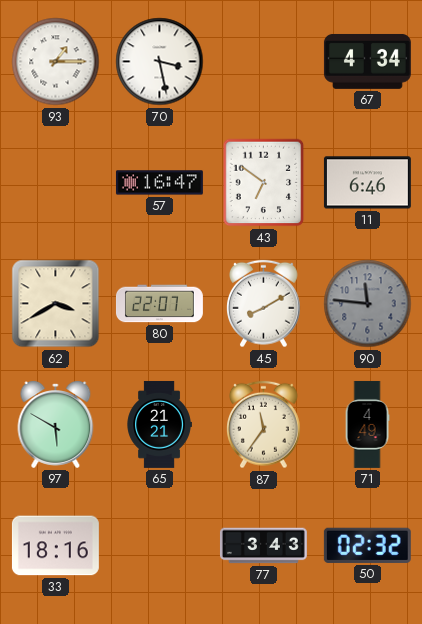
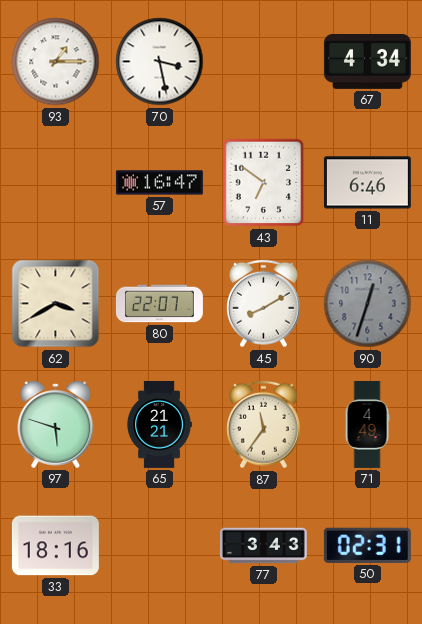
90: 11:46 -> 12:33 (368, 304)
97: 5:50 -> 5:48 (56, 425)
50: 02:32 -> 02:31 (367, 545)
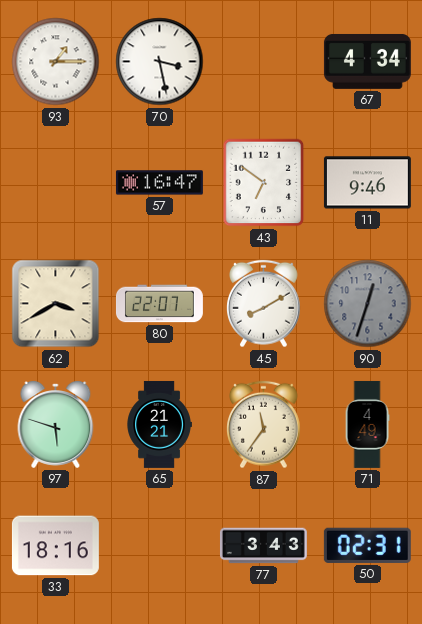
11: 6:46 -> 9:46 (367, 183)
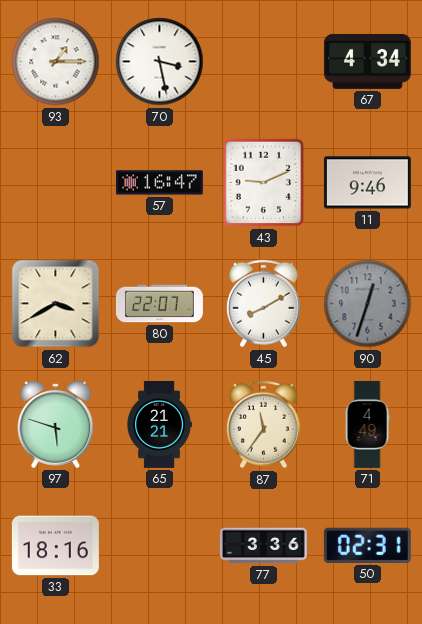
43: 6:51 -> 9:11 (264, 183)
77: 3:43 -> 3:36 (263, 546)
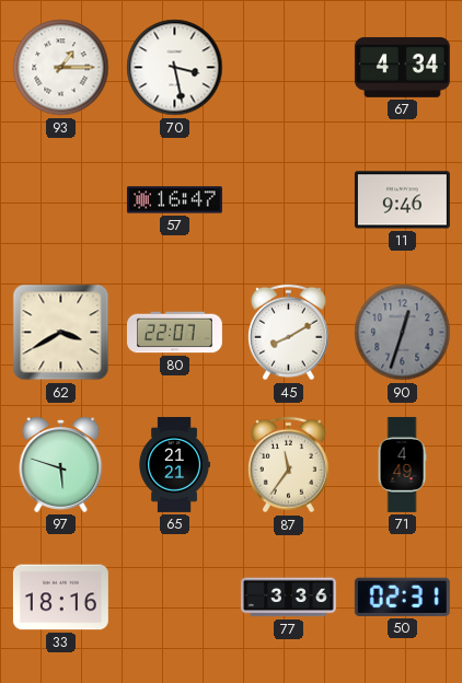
43: 9:11 -> none (264, 183)
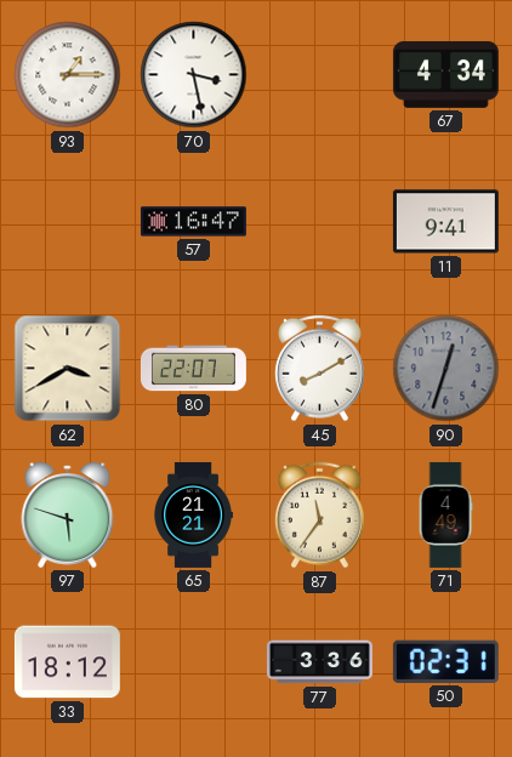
11: 9:46 -> 9:41 (445, 222)
33: 18:16 -> 18:12 (67, 662)
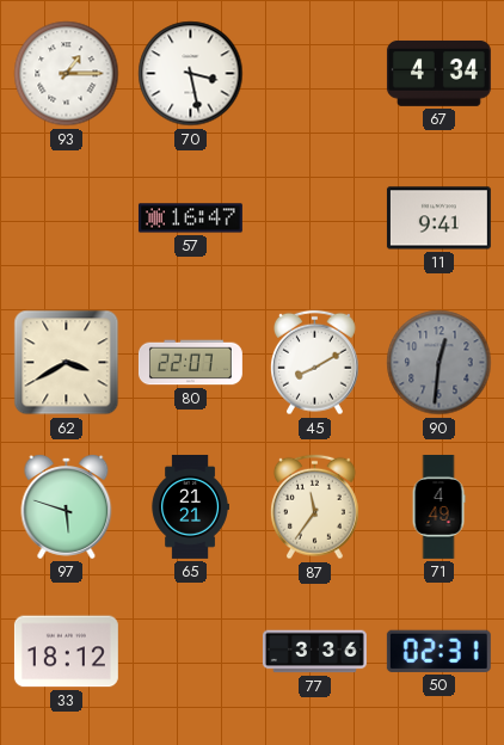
90: 12:33 -> 12:31 (440, 363)
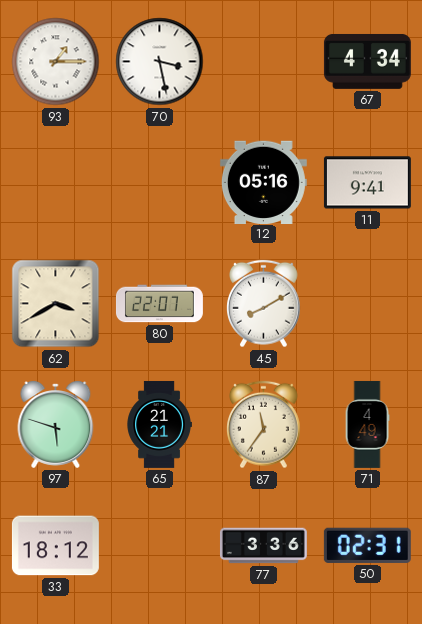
57: 16:47 -> none (190, 218)
12: none -> 05:16 (263, 182)
90: 12:31 -> none (440, 363)
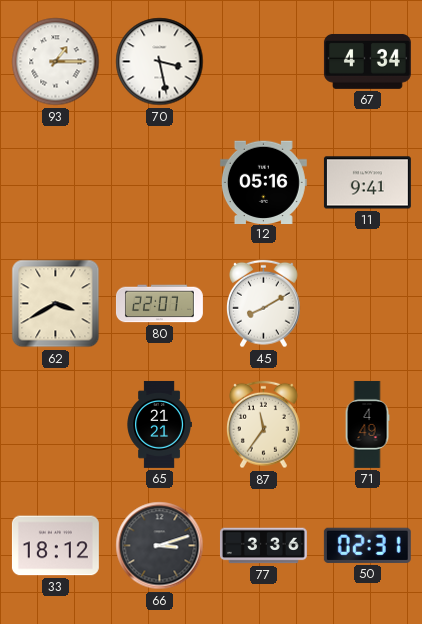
97: 5:48 -> none (56, 425)
66: none -> 3:12 (160, 546)
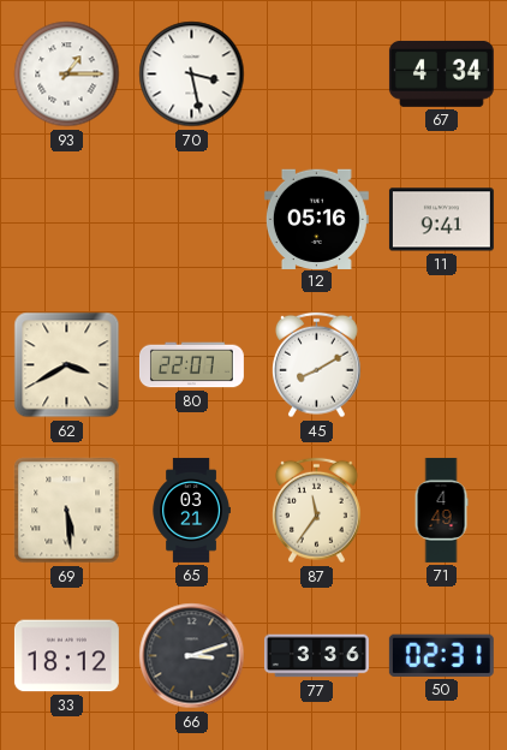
69: none -> 5:29 (67, 511)
65: 21:21 -> 03:21 (191, 510)
